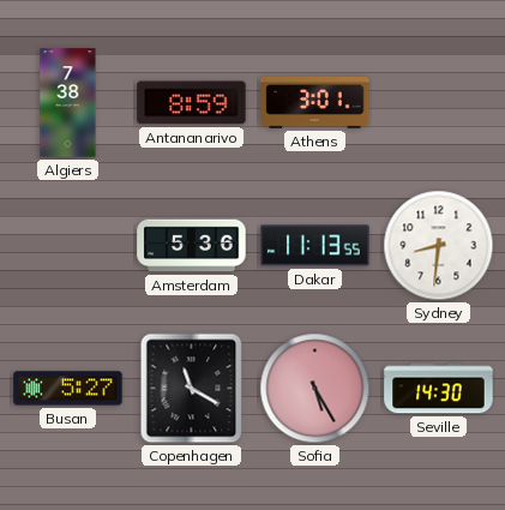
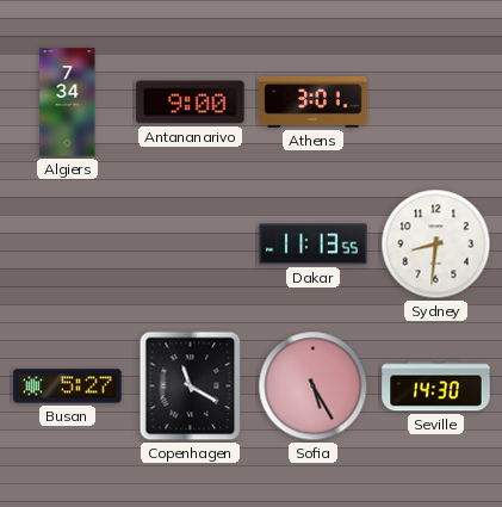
Algiers: 7:38 -> 7:34 (68, 103)
Antananarivo: 8:59 -> 9:00 (191, 103)
Amsterdam: 5:36 -> none (192, 246)
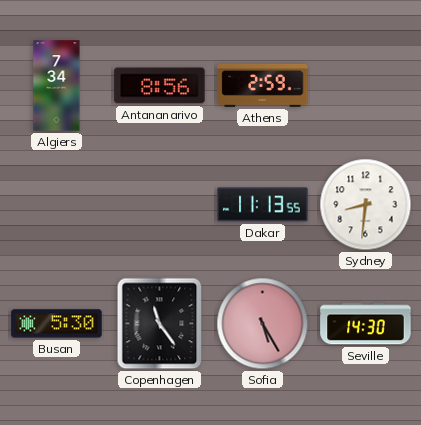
Antananarivo: 9:00 -> 8:56 (160, 86)
Athens: 3:01 -> 2:59 (263, 85)
Busan: 5:27 -> 5:30 (57, 324)
Copenhagen: 11:20 -> 11:24 (160, 324)
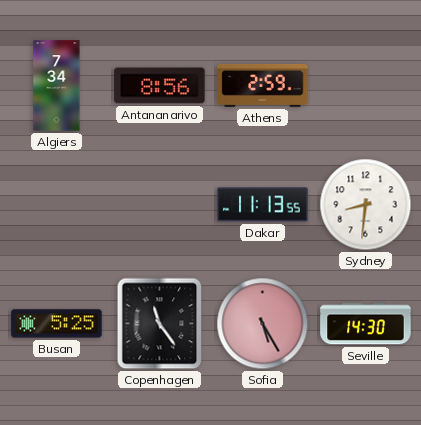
Busan: 5:30 -> 5:25 (57, 324)
